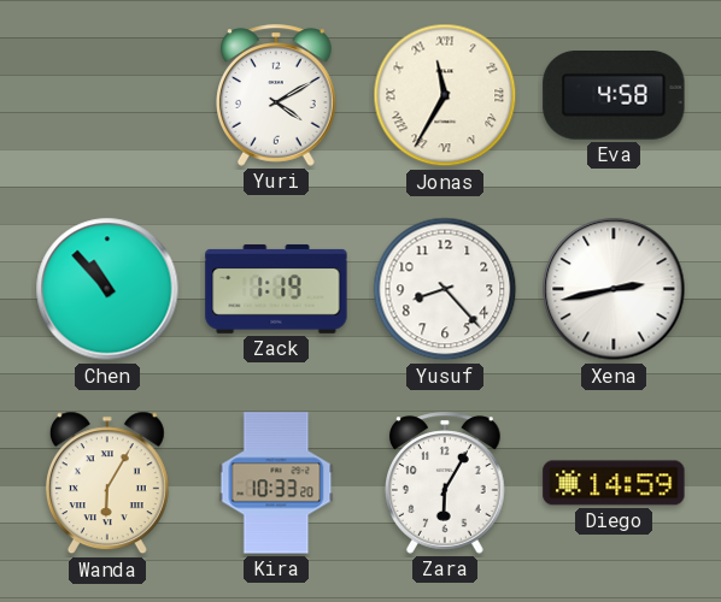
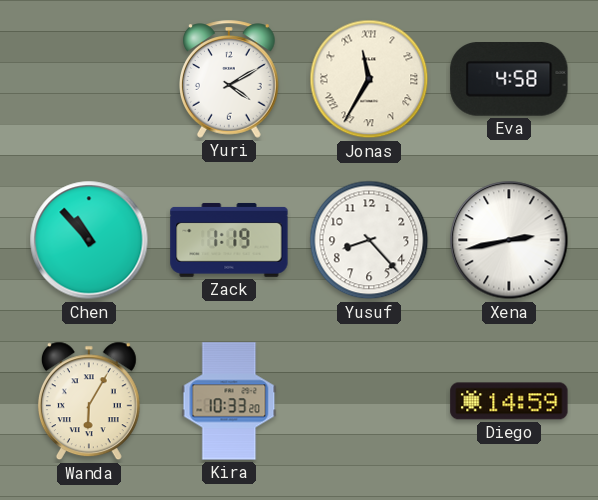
Zara: 6:05 -> none (446, 483)
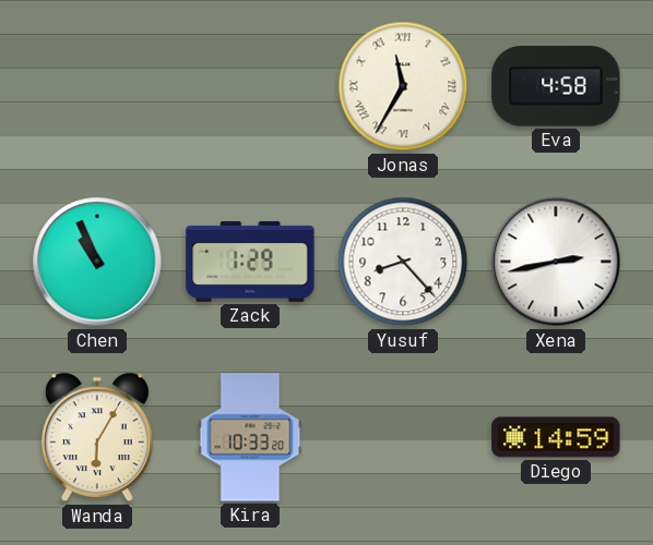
Yuri: 4:10 -> none (230, 79)
Chen: 10:53 -> 10:56 (97, 262)
Zack: 1:19 -> 1:29 (250, 262)
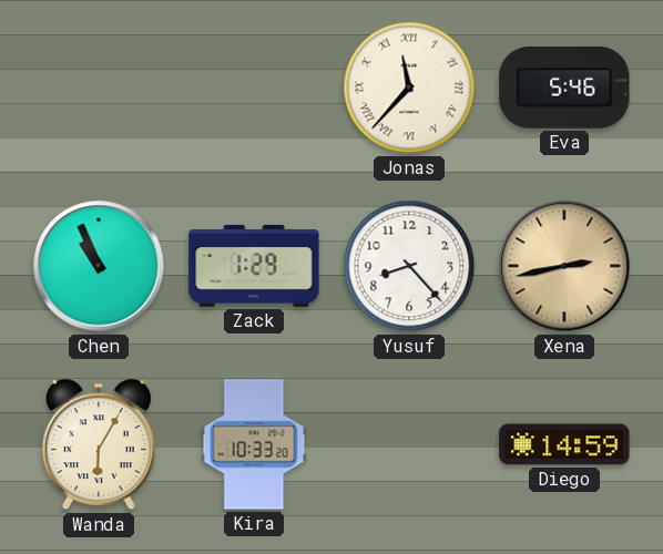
Jonas: 11:35 -> 11:37 (409, 88)
Eva: 4:58 -> 5:46 (564, 89)
Xena dial: white -> champagne (564, 266)
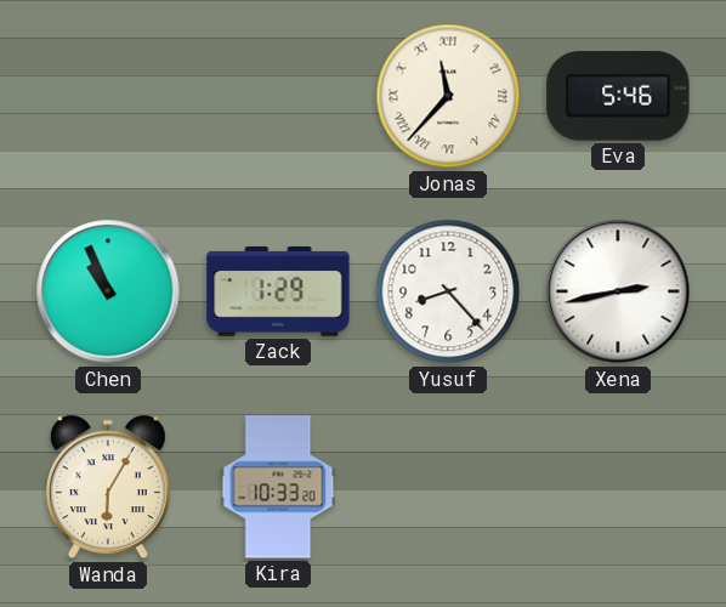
Xena dial: champagne -> white (618, 291)
Diego: 14:59 -> none (564, 444)
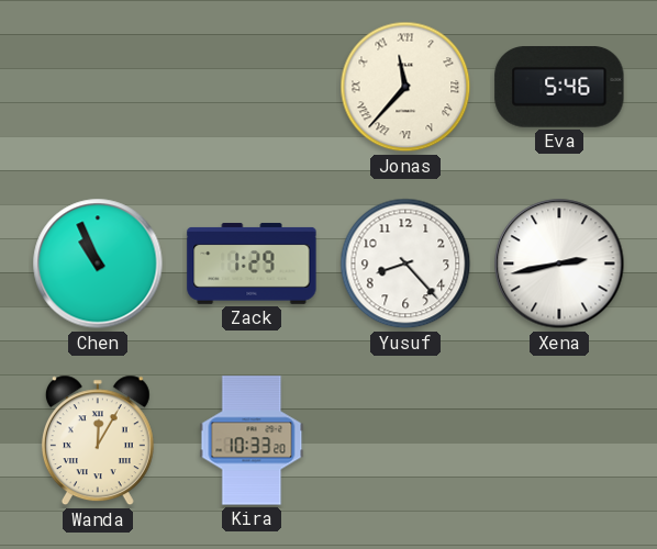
Wanda: 6:05 -> 12:05 (98, 440)
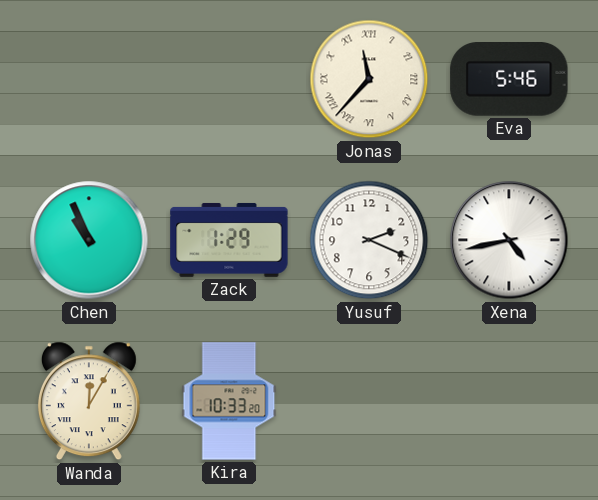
Yusuf: 8:23 -> 2:19 (369, 240)
Xena: 2:43 -> 4:43 (509, 240)
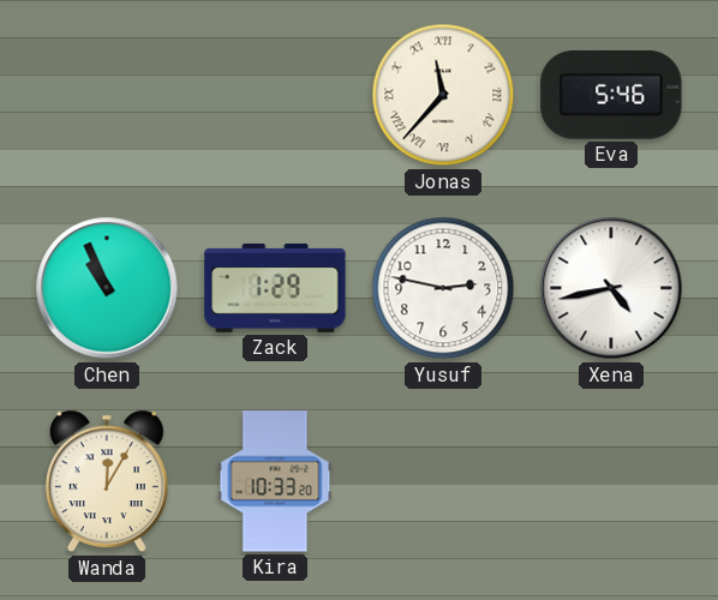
Yusuf: 2:19 -> 2:47 (443, 288)
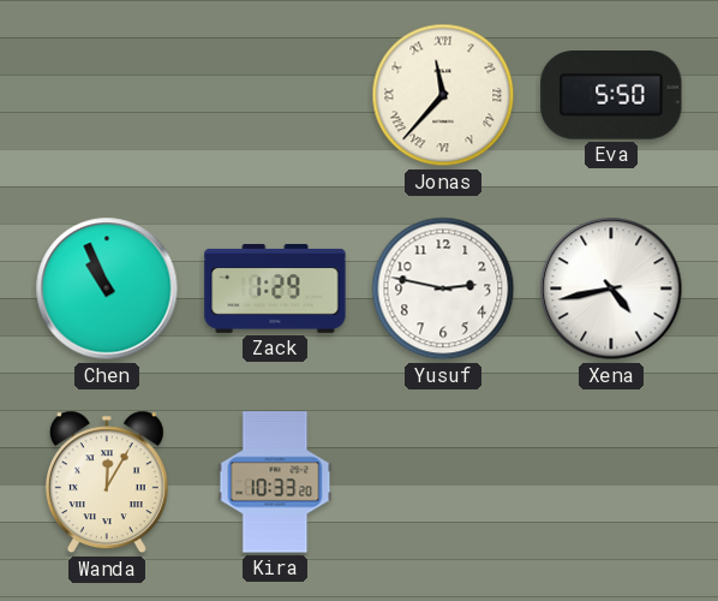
Eva: 5:46 -> 5:50 (611, 96)
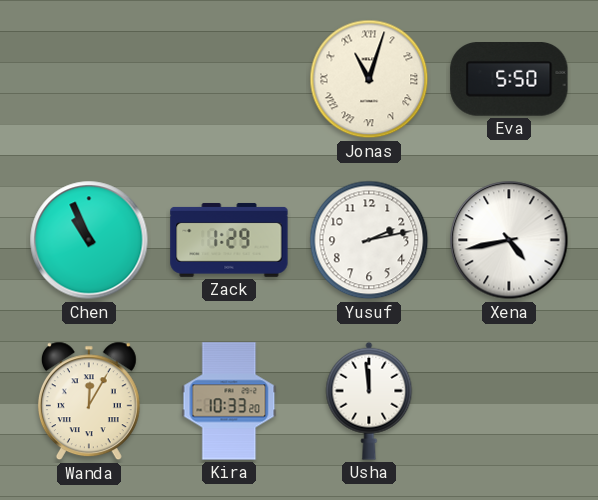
Jonas: 11:37 -> 11:03 (369, 79)
Yusuf: 2:47 -> 2:13 (369, 240)
Usha: none -> 11:59 (369, 401)
